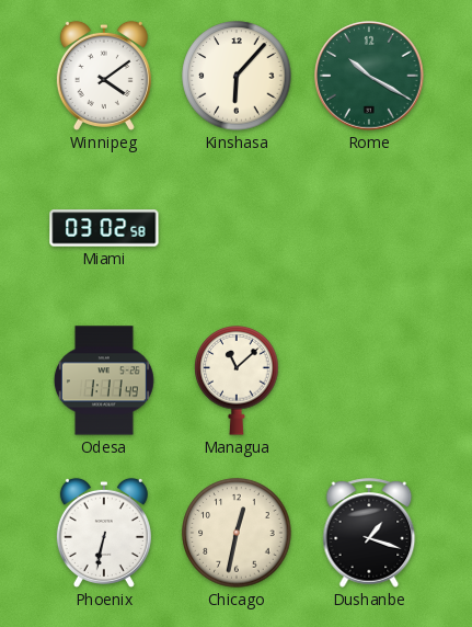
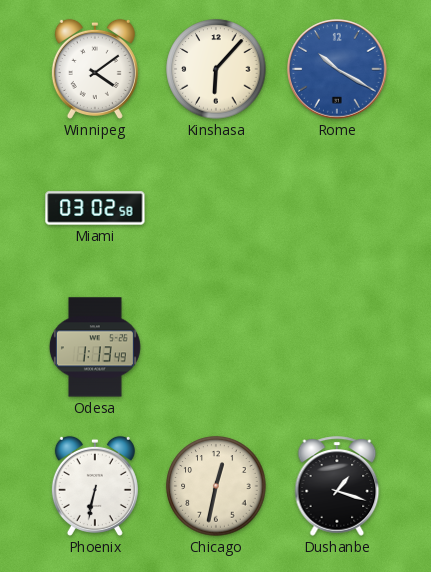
Rome dial: green -> blue (337, 69)
Odesa: 1:11 -> 1:13 (95, 347)
Managua: 11:08 -> none (237, 380)
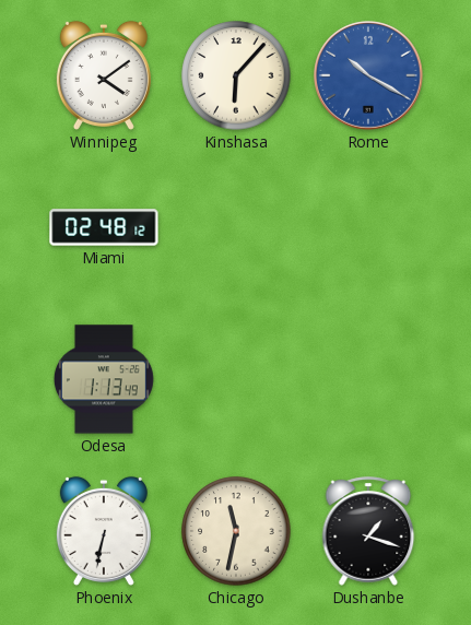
Miami: 03:02 -> 02:48 (104, 227)
Chicago: 12:32 -> 11:32 (236, 531)
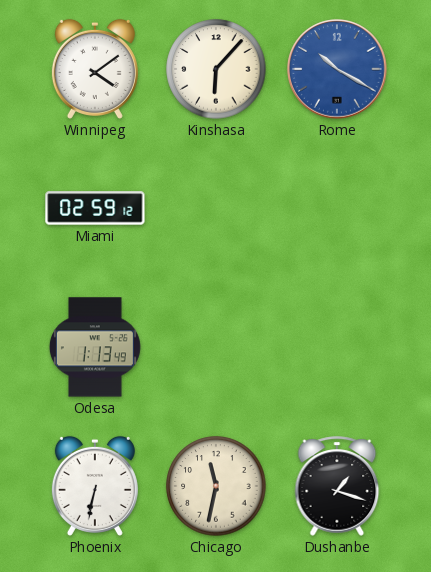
Miami: 02:48 -> 02:59 (95, 208)
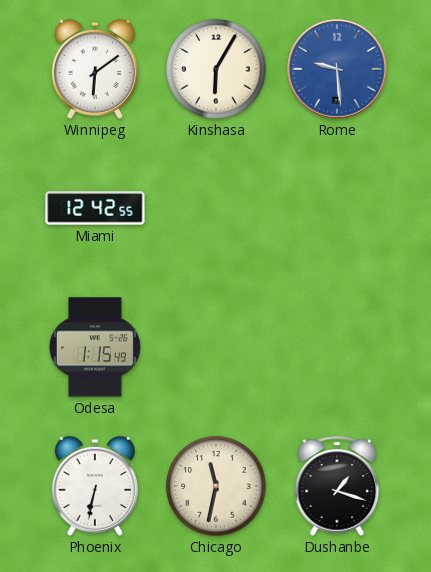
Winnipeg: 4:09 -> 6:09 (95, 69)
Kinshasa: 6:07 -> 6:05 (216, 69)
Rome: 10:20 -> 9:29 (337, 69)
Miami: 02:59 -> 12:42 (95, 208)
Odesa: 1:13 -> 1:15 (95, 347)
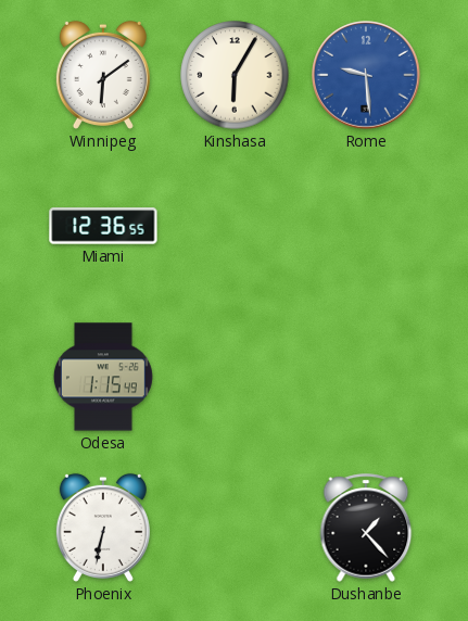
Miami: 12:42 -> 12:36 (103, 226)
Chicago: 11:32 -> none (216, 486)
Dushanbe: 1:18 -> 1:23 (366, 528)
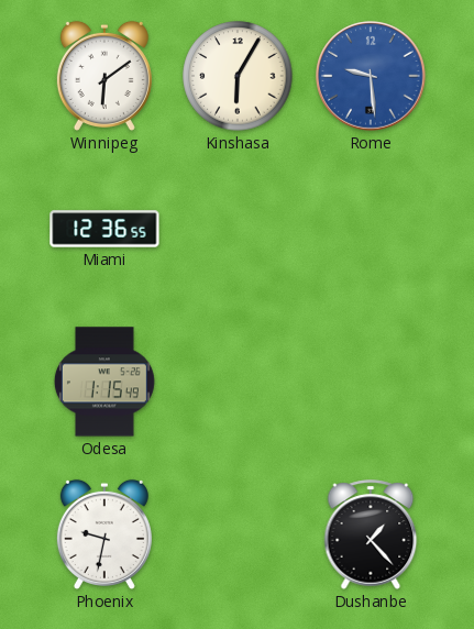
Phoenix: 6:32 -> 9:32 (104, 534)
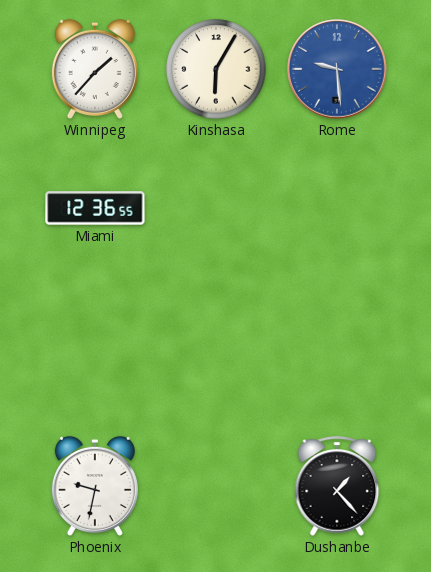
Winnipeg: 6:09 -> 1:37 (95, 69)
Odesa: 1:15 -> none (104, 382)
